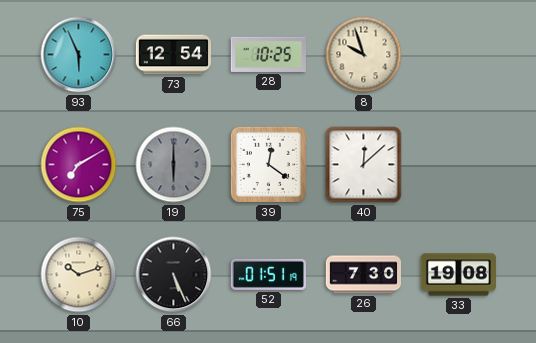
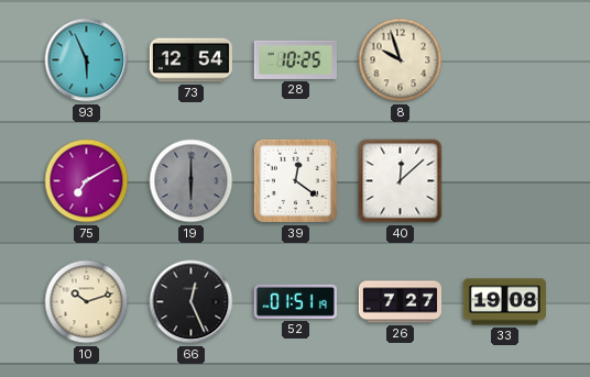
66: 5:26 -> 12:26 (192, 302)
26: 7:30 -> 7:27 (401, 302)
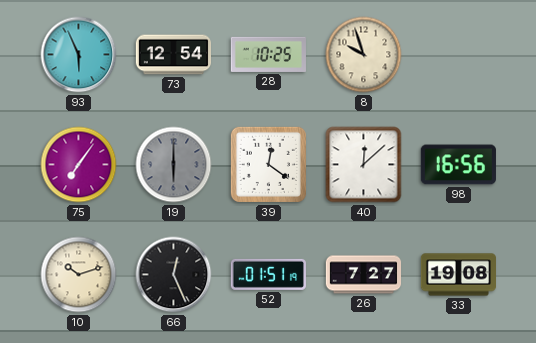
75: 7:10 -> 7:06 (79, 165)
98: none -> 16:56 (458, 165)
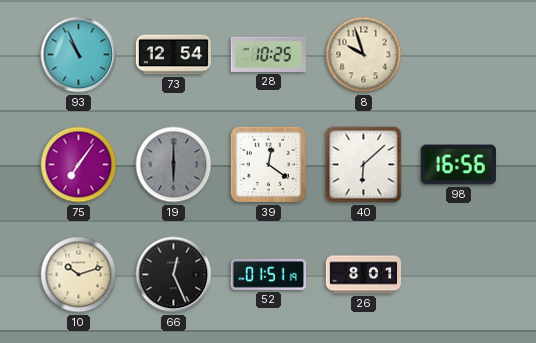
93: 5:56 -> 10:56 (79, 55)
40: 12:08 -> 6:08 (364, 165)
26: 7:27 -> 8:01 (364, 275)
33: 19:08 -> none (458, 275)
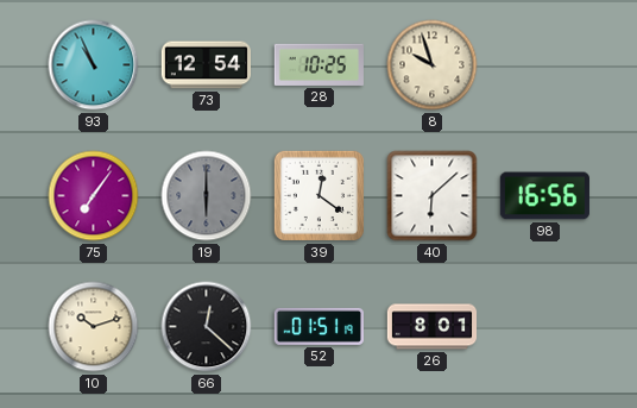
66: 12:26 -> 12:22 (207, 327)
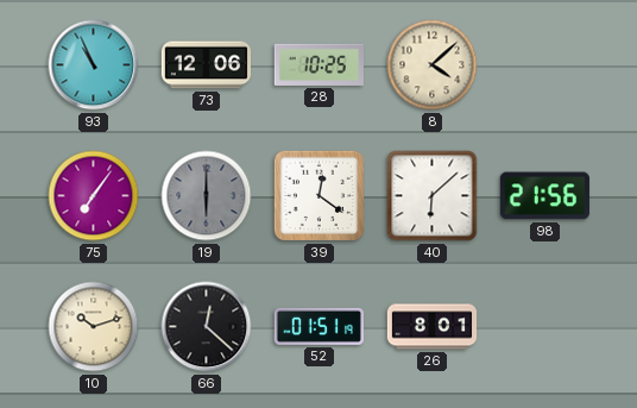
73: 12:54 -> 12:06 (206, 65)
8: 9:57 -> 4:08 (433, 65)
98: 16:56 -> 21:56 (544, 196)
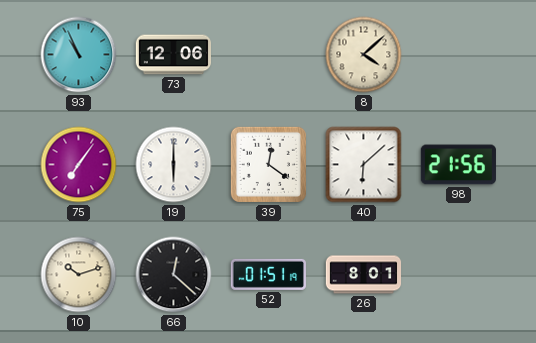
28: 10:25 -> none (318, 64)
19 dial: grey -> white (174, 165)
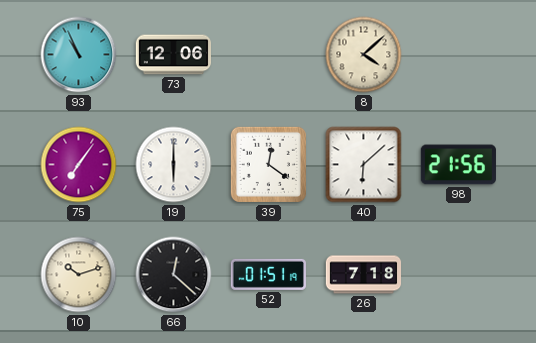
26: 8:01 -> 7:18 (364, 275)
